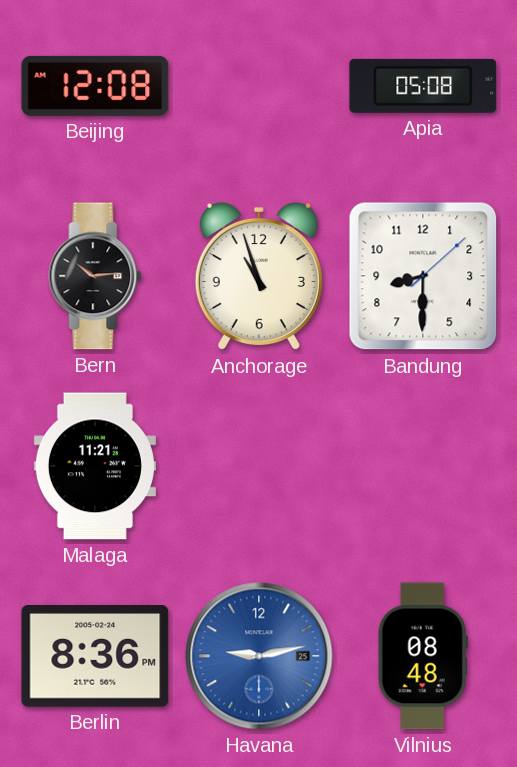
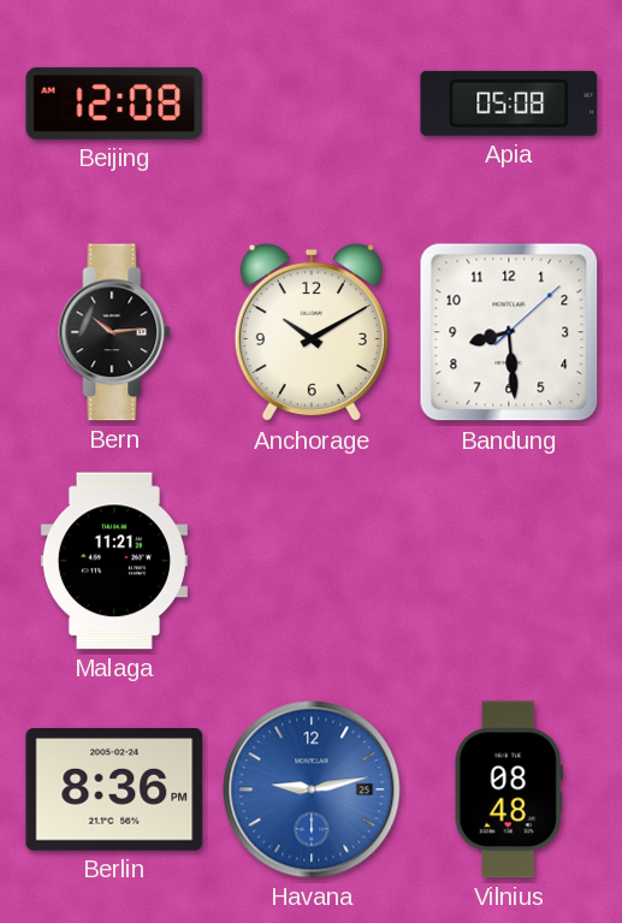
Anchorage: 10:57 -> 10:10 (312, 332)
Bandung: 8:30 -> 8:29 (509, 332)
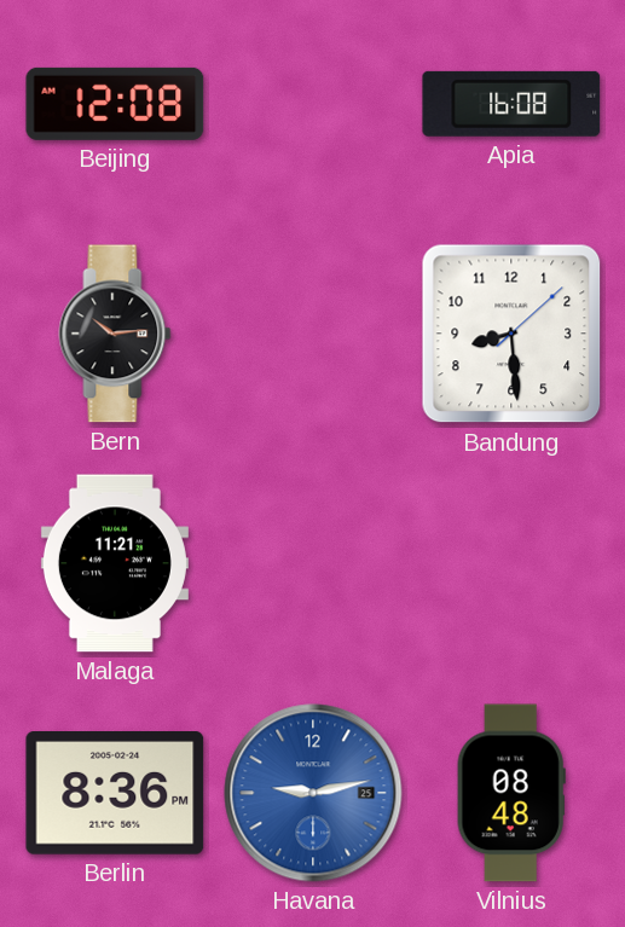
Apia: 05:08 -> 16:08 (511, 104)
Anchorage: 10:10 -> none (312, 332)
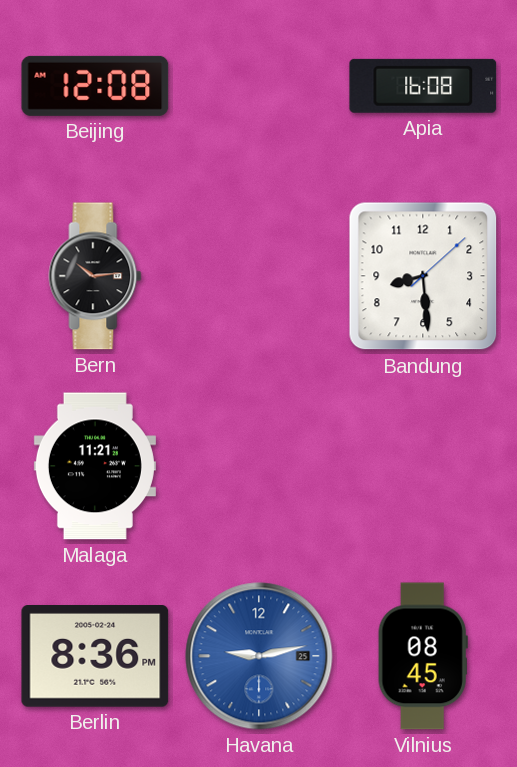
Vilnius: 08:48 -> 08:45 (423, 656)
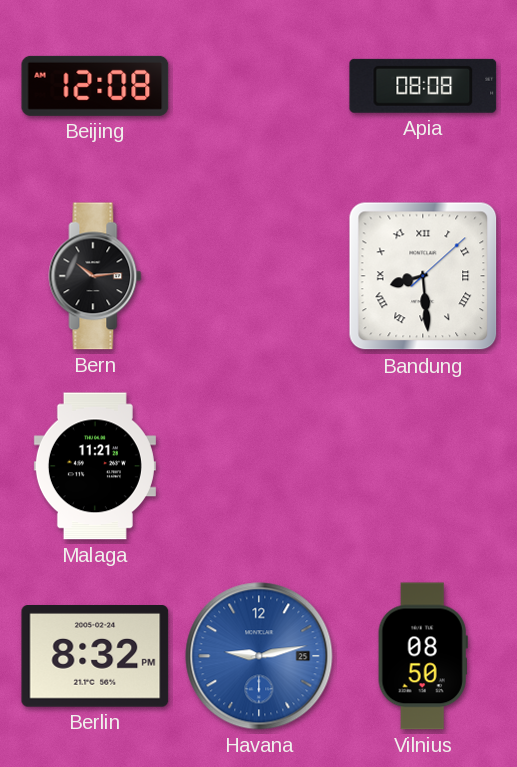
Apia: 16:08 -> 08:08 (423, 86)
Bandung numerals: Arabic -> Roman (423, 276)
Berlin: 8:36 -> 8:32 (95, 657)
Vilnius: 08:45 -> 08:50 (423, 656)
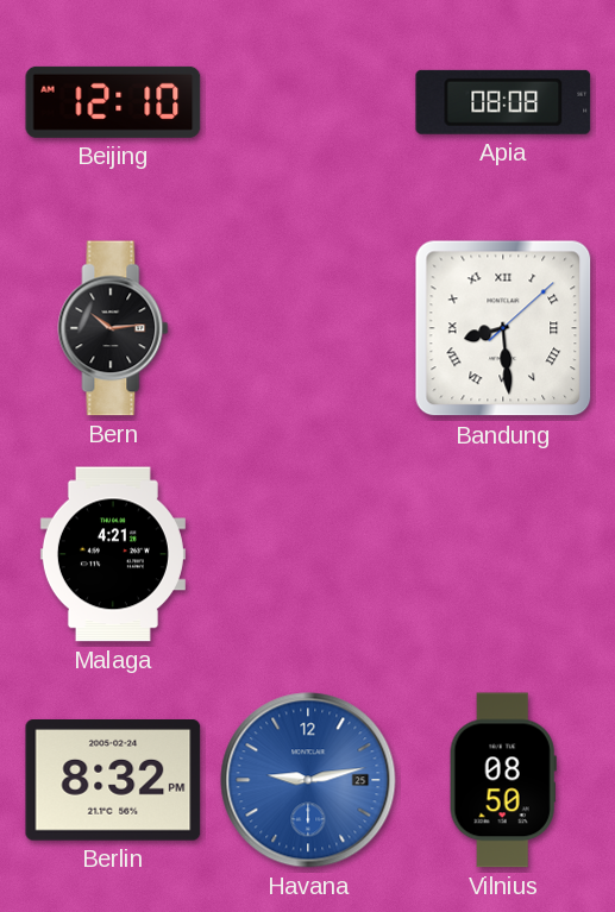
Beijing: 12:08 -> 12:10 (113, 102)
Malaga: 11:21 -> 4:21 (113, 554)
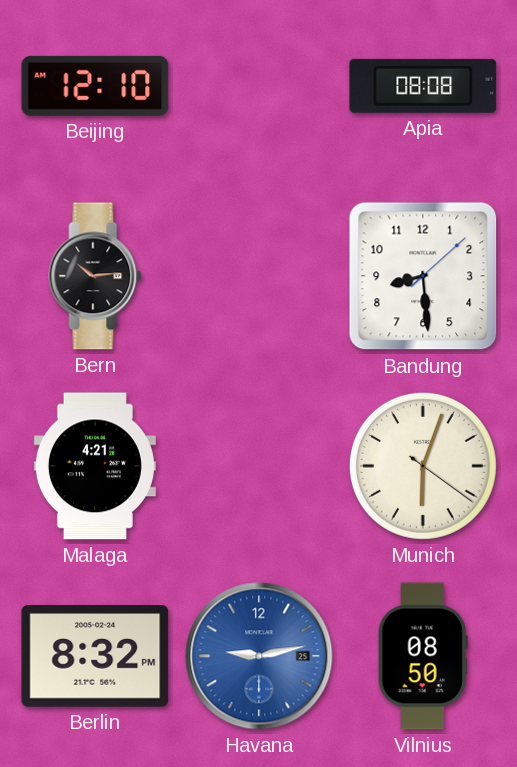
Bandung numerals: Roman -> Arabic (423, 276)
Munich: none -> 6:03 (423, 466)
